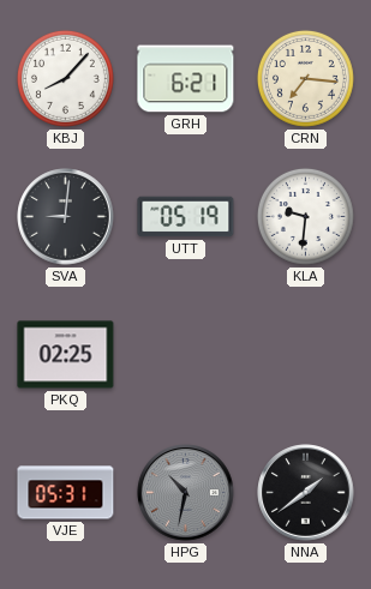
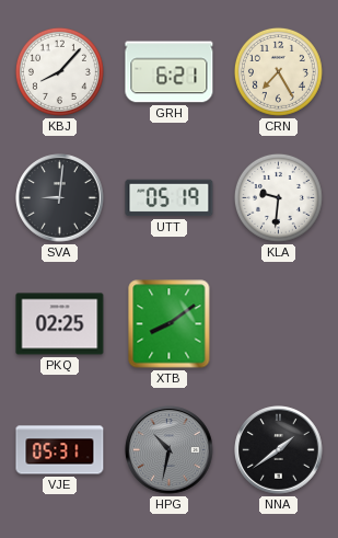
CRN: 7:16 -> 7:25 (278, 71)
XTB: none -> 8:09 (170, 324)
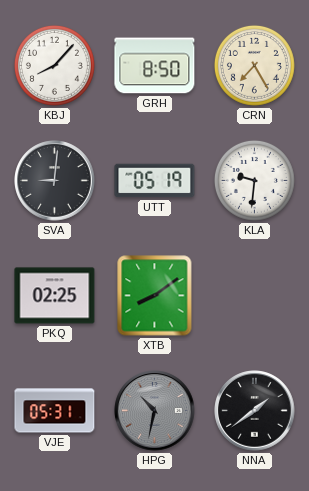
GRH: 6:21 -> 8:50 (155, 66)
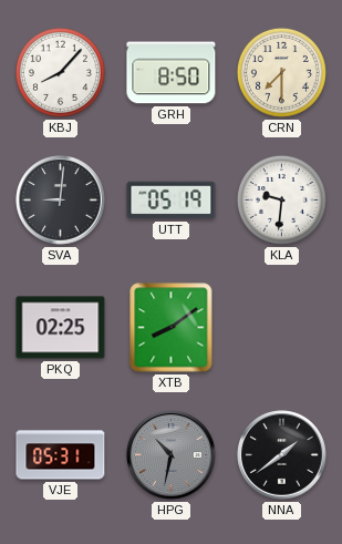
CRN: 7:25 -> 7:30 (281, 72)
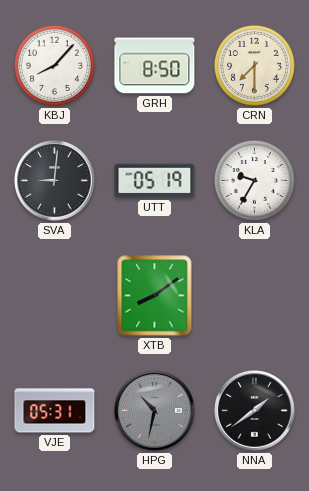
KLA: 9:31 -> 9:35 (254, 180)
PKQ: 02:25 -> none (61, 328)
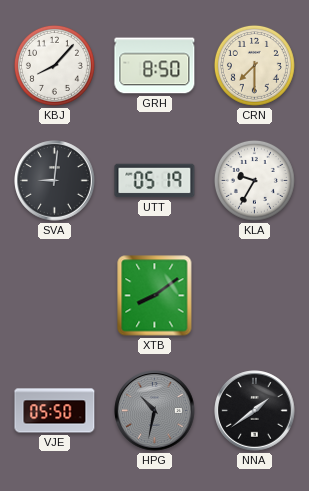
VJE: 05:31 -> 05:50 (55, 411)
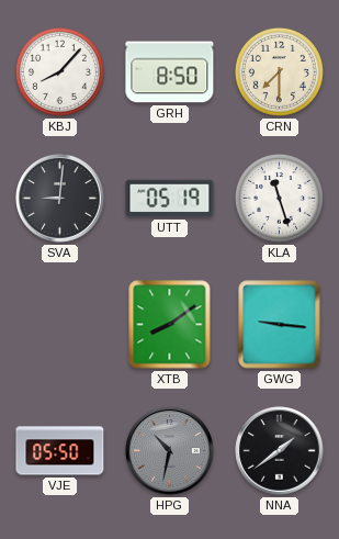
KLA: 9:35 -> 11:27 (279, 198)
GWG: none -> 9:16 (280, 325)
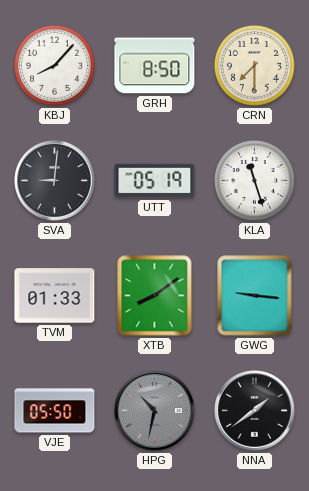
TVM: none -> 01:33 (55, 296)
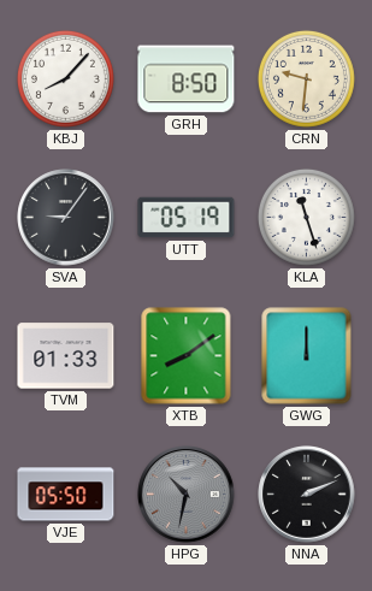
CRN: 7:30 -> 9:31 (306, 78)
SVA: 9:01 -> 9:06 (66, 218)
GWG: 9:16 -> 12:00 (307, 356)
NNA: 1:39 -> 2:11 (307, 495)
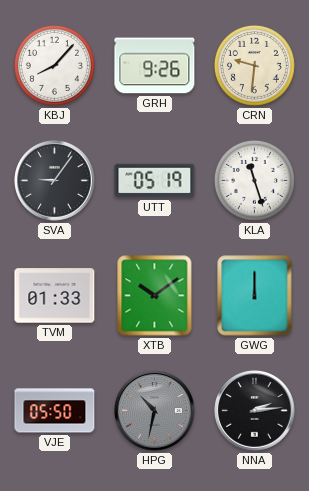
GRH: 8:50 -> 9:26 (155, 66)
XTB: 8:09 -> 10:09 (155, 296)
NNA: 2:11 -> 2:14 (255, 411)
